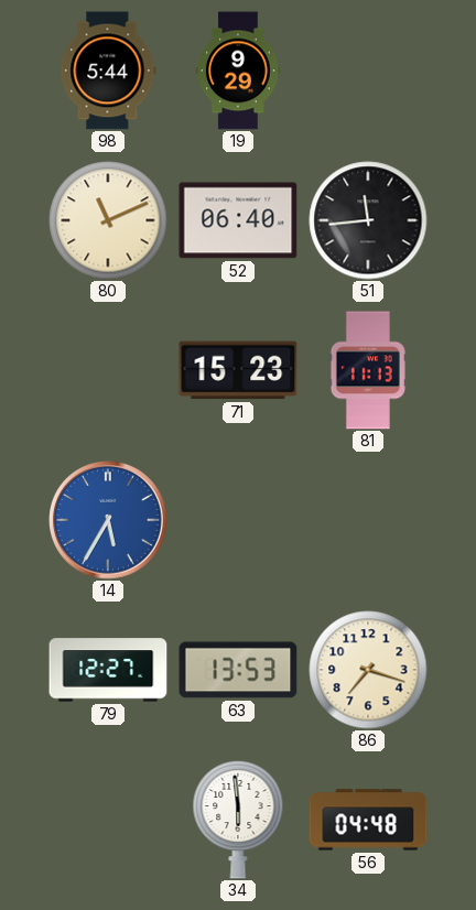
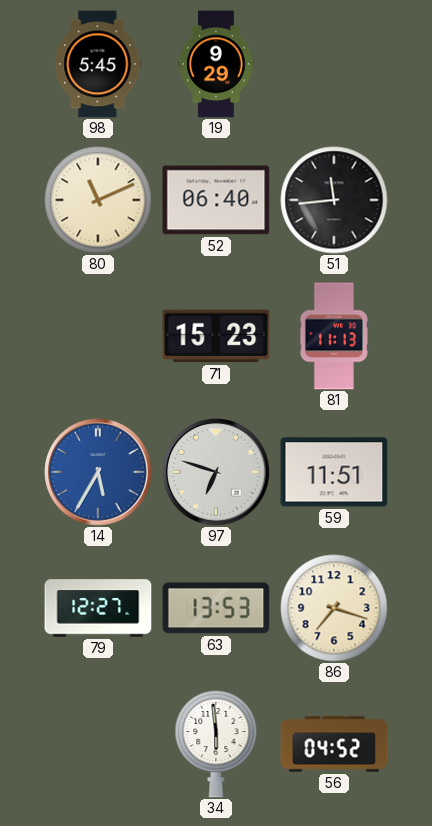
98: 5:44 -> 5:45 (98, 64)
97: none -> 6:48 (217, 473)
59: none -> 11:51 (334, 472)
56: 04:48 -> 04:52 (334, 744)
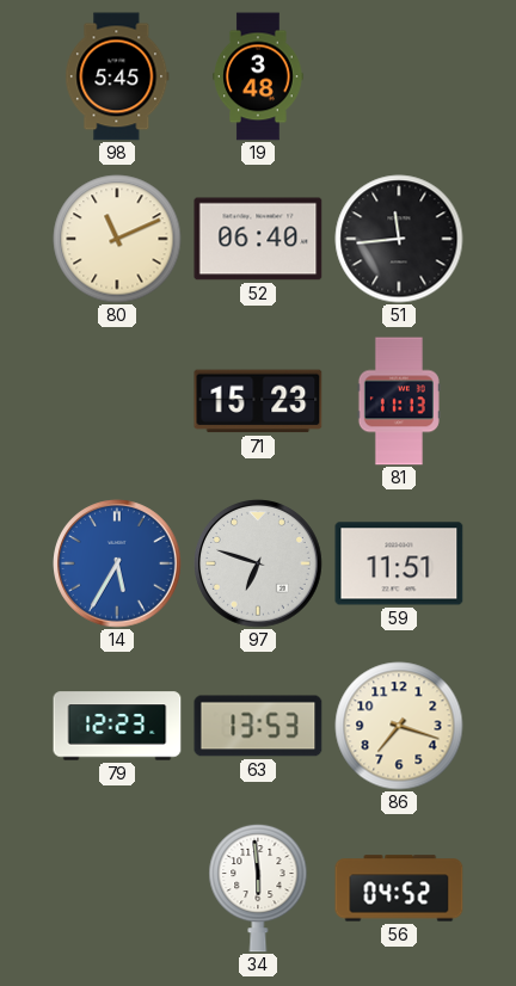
19: 9:29 -> 3:48 (258, 76)
79: 12:27 -> 12:23 (117, 726)
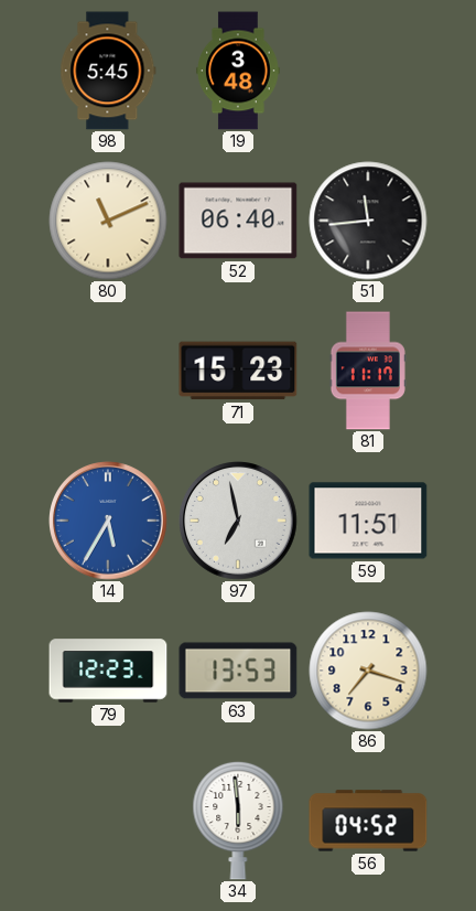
81: 11:13 -> 11:17 (368, 371)
97: 6:48 -> 6:58 (239, 522)
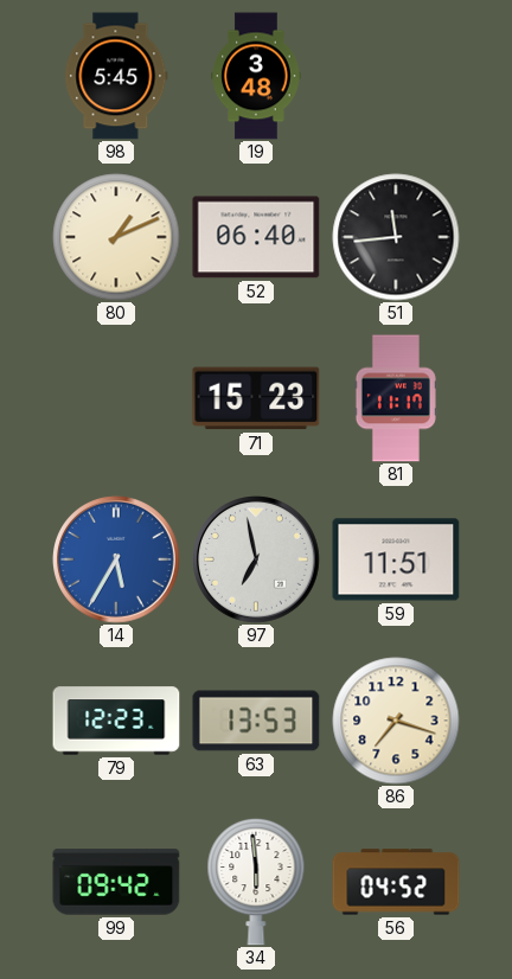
80: 11:11 -> 1:11 (116, 237)
99: none -> 09:42 (116, 882)
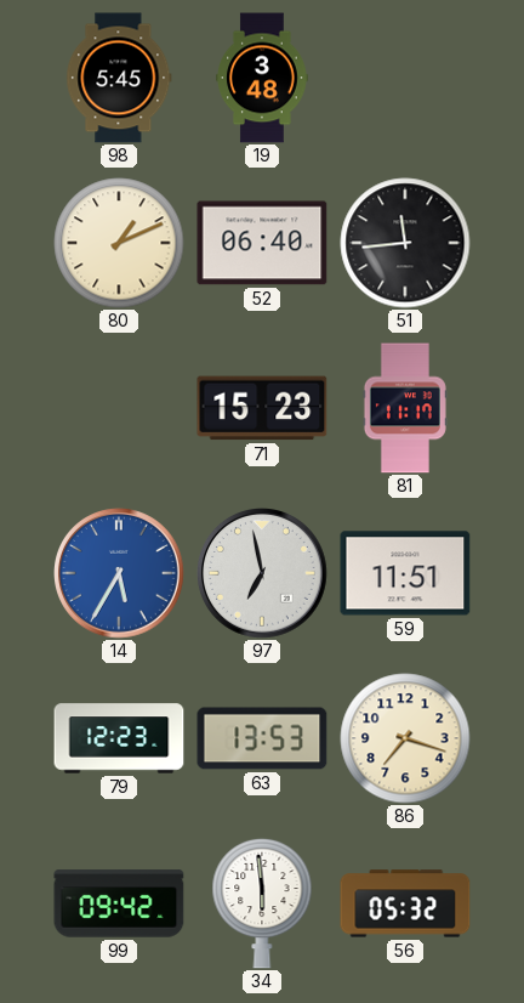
56: 04:52 -> 05:32 (405, 903)
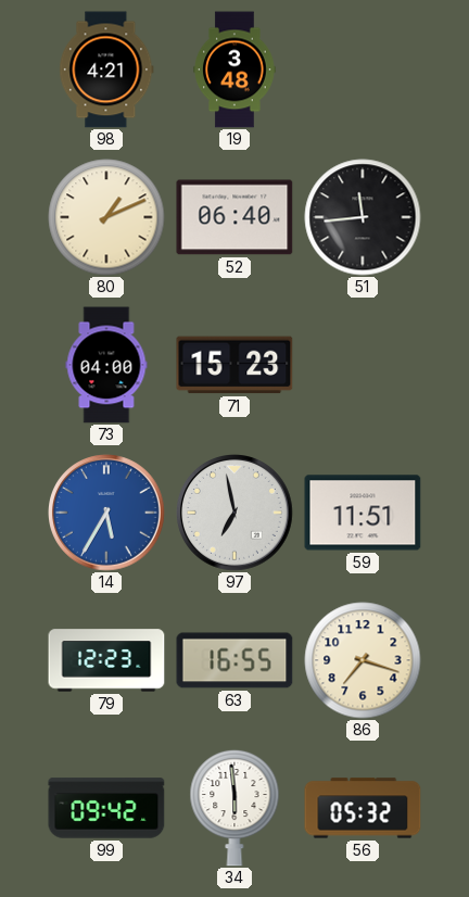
98: 5:45 -> 4:21 (106, 70)
73: none -> 04:00 (106, 365)
81: 11:17 -> none (405, 408)
63: 13:53 -> 16:55 (234, 660)
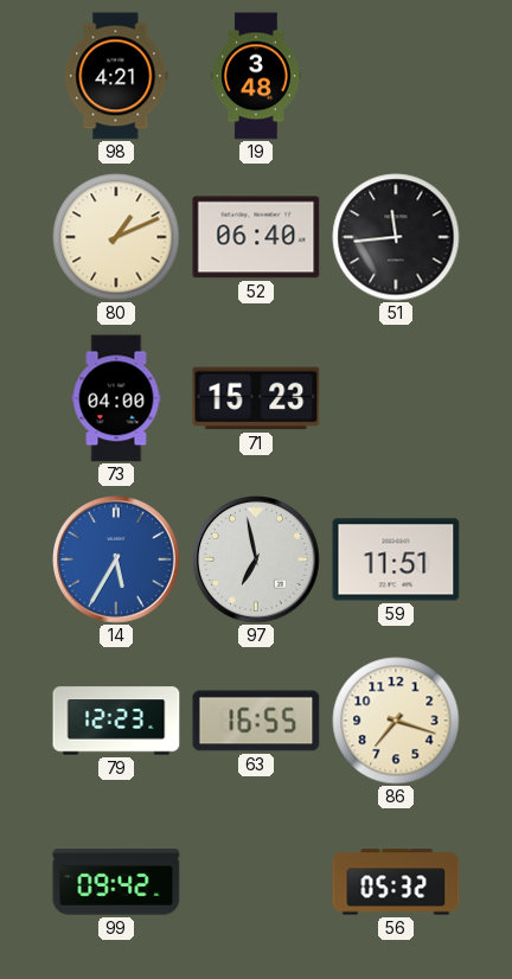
34: 5:59 -> none (234, 808)
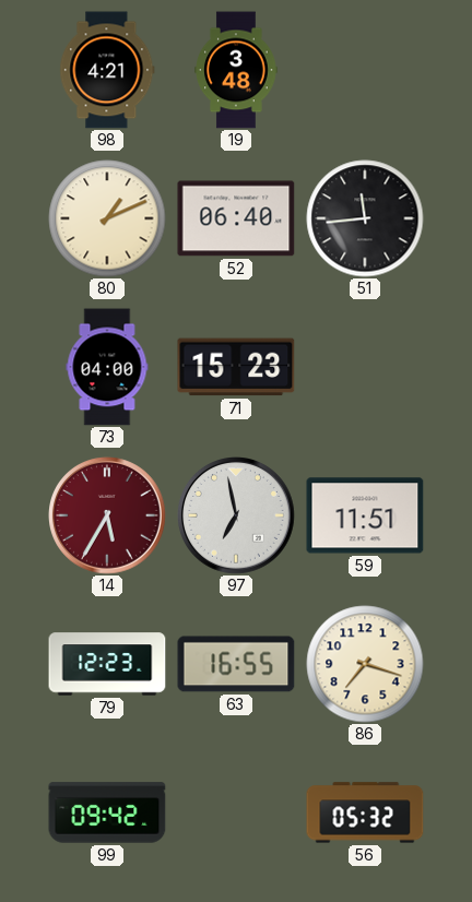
14 dial: blue -> burgundy (108, 517)
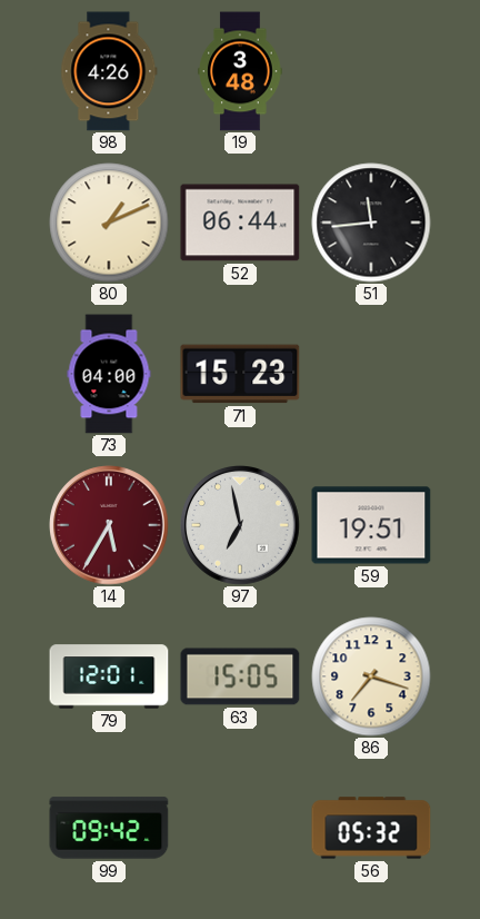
98: 4:21 -> 4:26 (109, 71)
52: 06:40 -> 06:44 (240, 223)
59: 11:51 -> 19:51 (371, 525)
79: 12:23 -> 12:01 (109, 676)
63: 16:55 -> 15:05 (240, 676)
